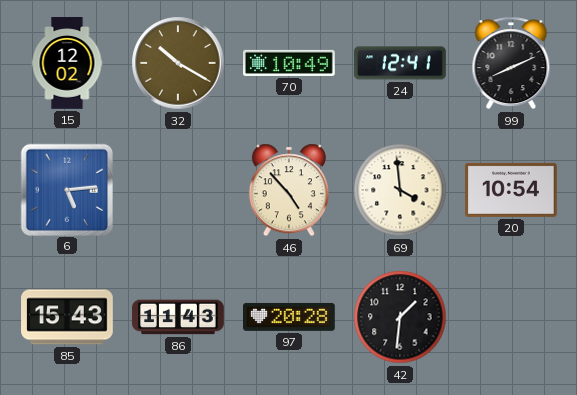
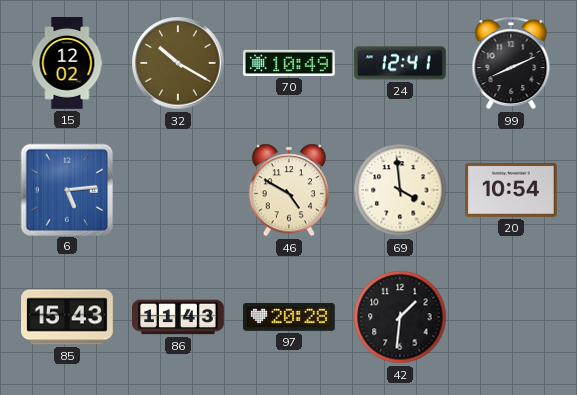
46: 4:53 -> 4:50 (289, 190)
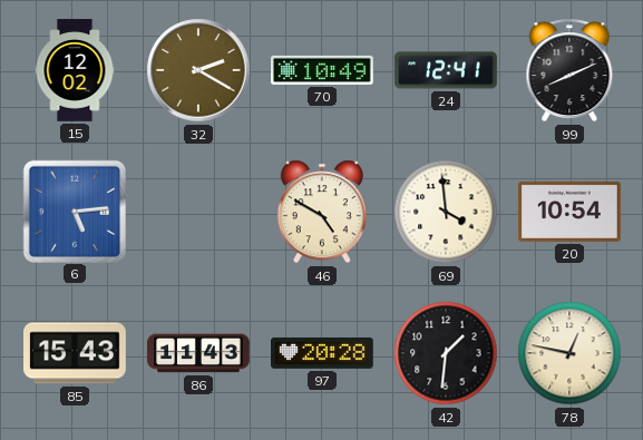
32: 10:20 -> 2:20 (198, 70)
78: none -> 12:47 (569, 353)
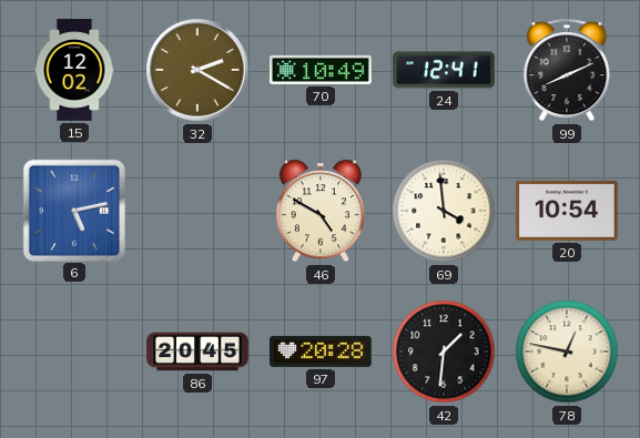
6: 5:14 -> 5:13 (73, 210)
85: 15:43 -> none (75, 353)
86: 11:43 -> 20:45 (197, 352)
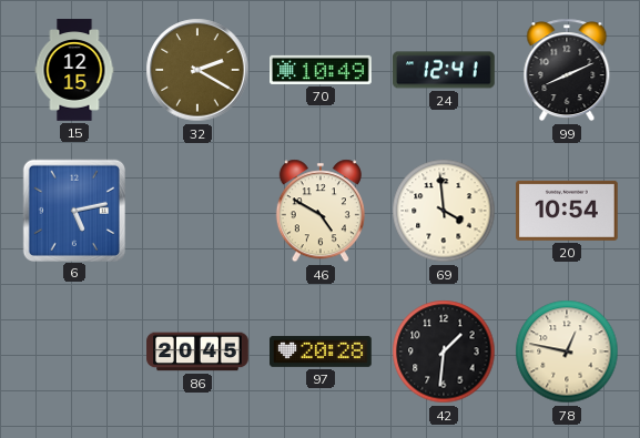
15: 12:02 -> 12:15 (74, 70)
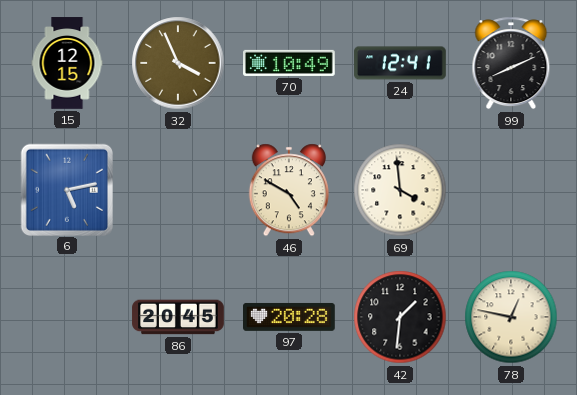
32: 2:20 -> 3:56 (178, 63)
20: 10:54 -> none (568, 211)
